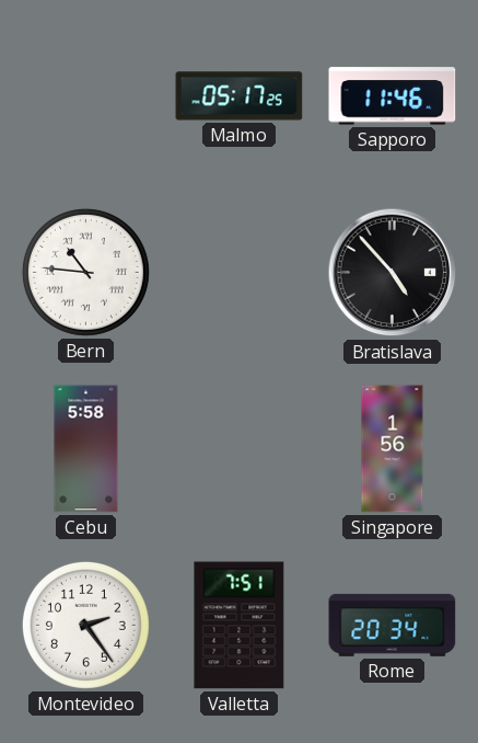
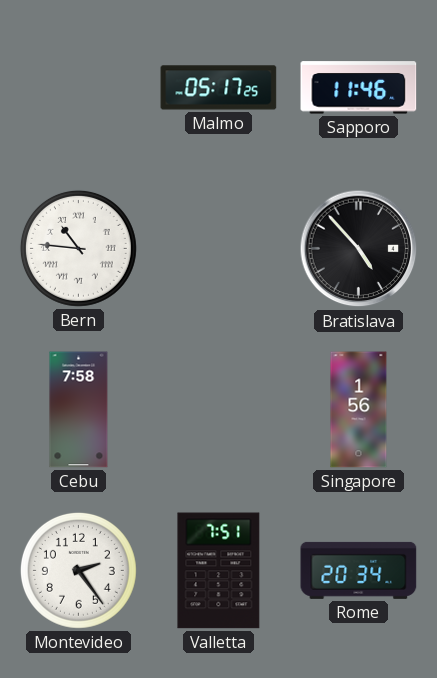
Cebu: 5:58 -> 7:58 (79, 410)
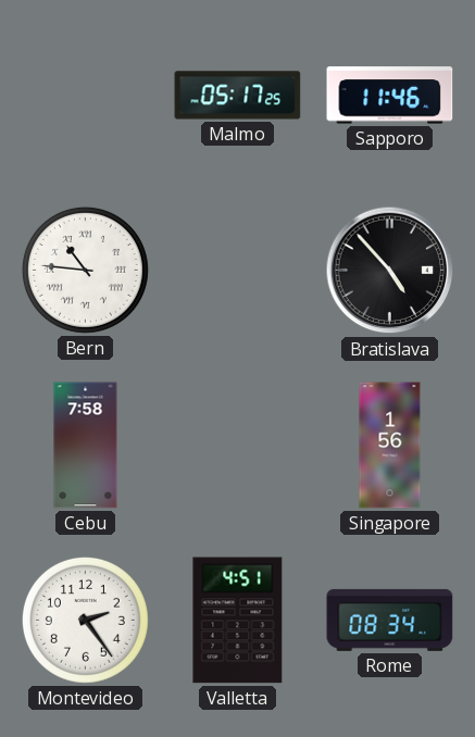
Valletta: 7:51 -> 4:51 (238, 621)
Rome: 20:34 -> 08:34 (390, 620)
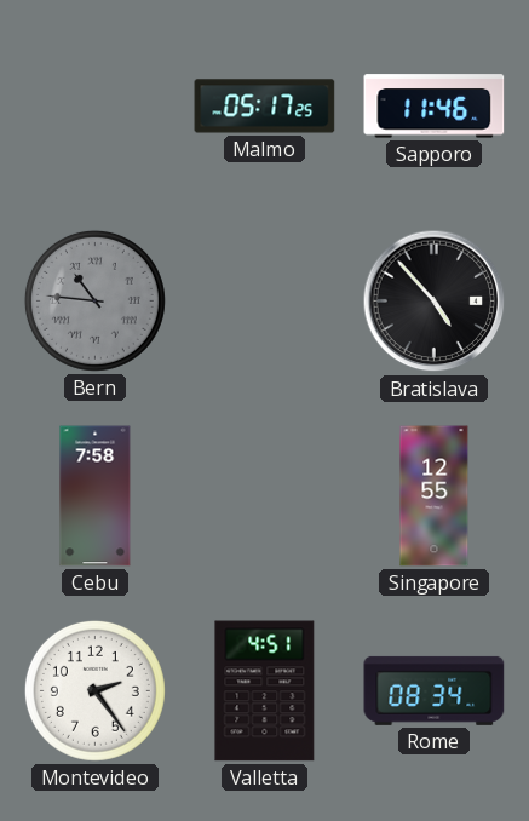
Bern dial: white -> grey (94, 300)
Singapore: 1:56 -> 12:55 (435, 496)
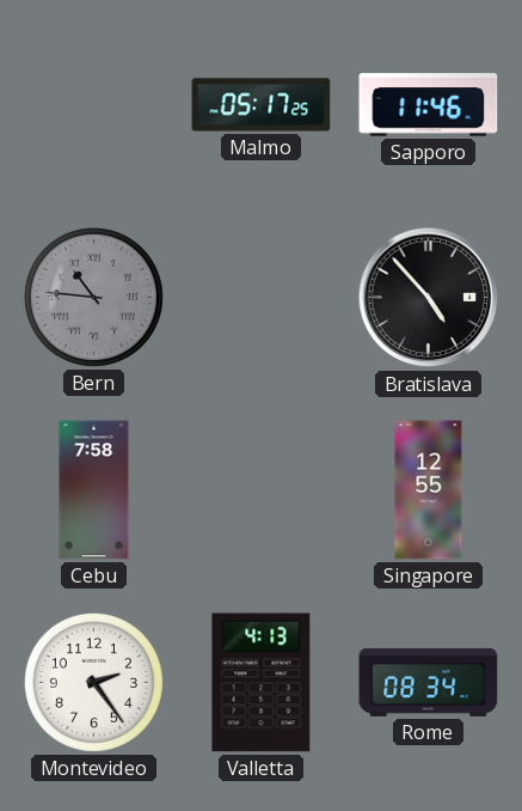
Valletta: 4:51 -> 4:13 (262, 683)
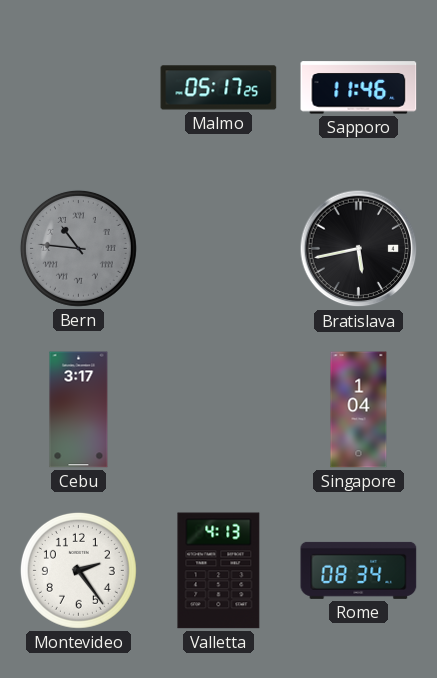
Bratislava: 4:53 -> 5:43 (359, 249)
Cebu: 7:58 -> 3:17 (79, 410)
Singapore: 12:55 -> 1:04 (359, 410)
